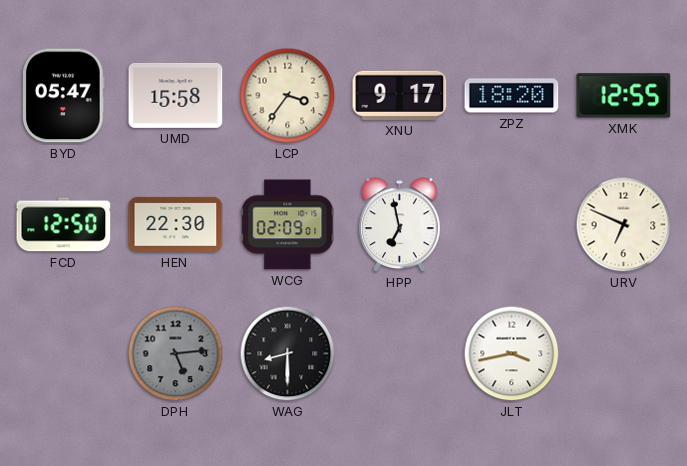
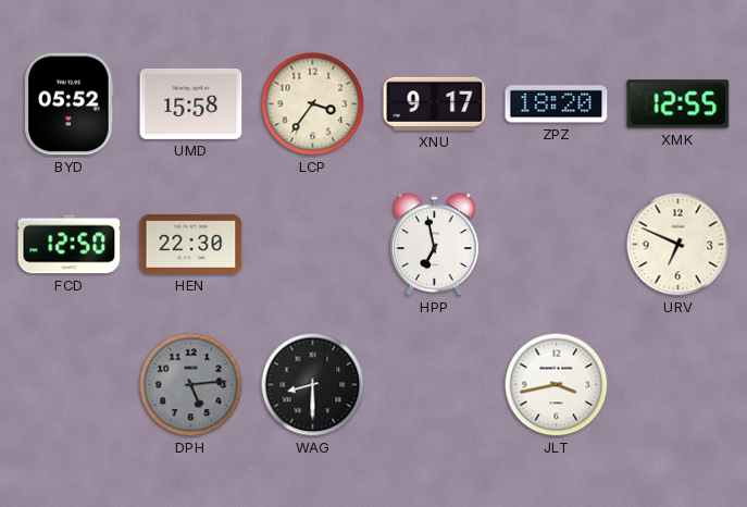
BYD: 05:47 -> 05:52 (70, 104)
WCG: 02:09 -> none (288, 225)
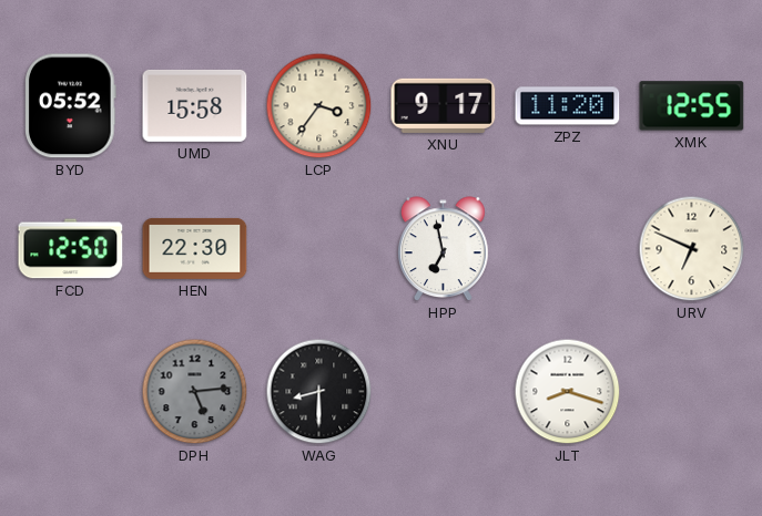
ZPZ: 18:20 -> 11:20 (568, 106)
JLT: 3:43 -> 8:18 (568, 392)
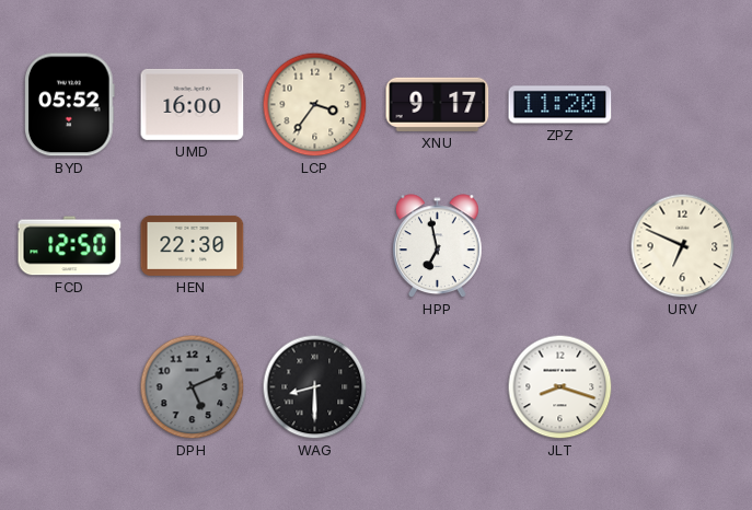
UMD: 15:58 -> 16:00 (193, 104)
XMK: 12:55 -> none (692, 106)
DPH: 5:14 -> 5:11 (193, 387)
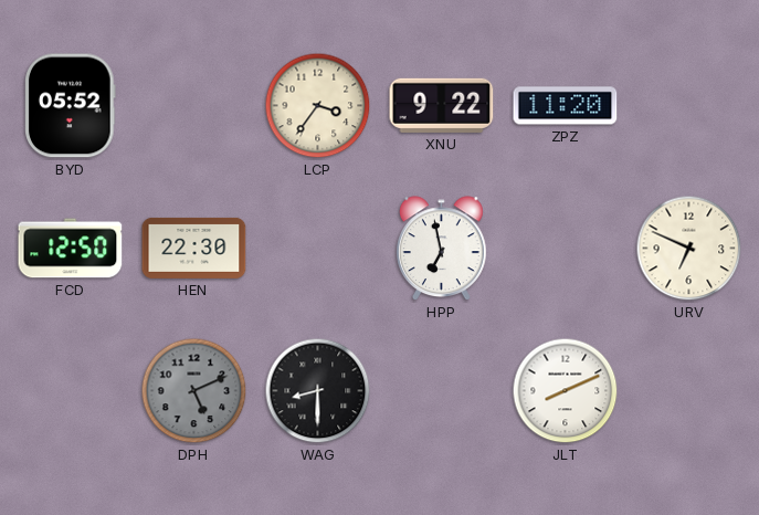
UMD: 16:00 -> none (193, 104)
XNU: 9:17 -> 9:22 (442, 105)
JLT: 8:18 -> 8:11 (566, 391)
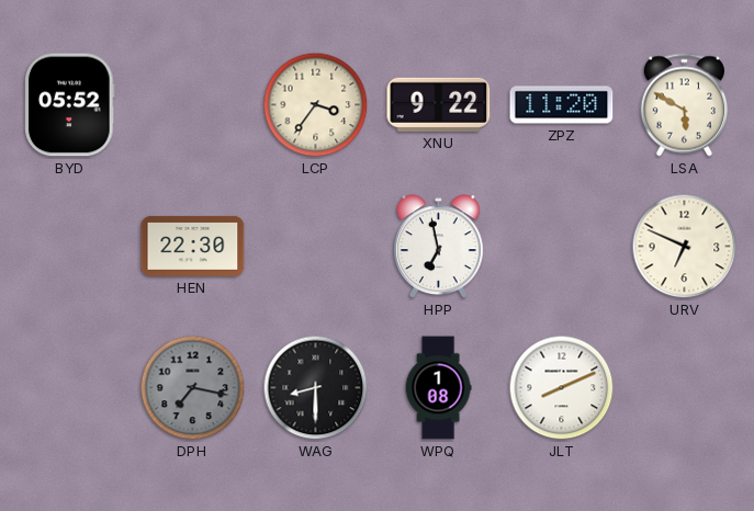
LSA: none -> 5:50 (684, 105)
FCD: 12:50 -> none (71, 249)
DPH: 5:11 -> 7:17 (193, 388)
WPQ: none -> 1:08 (438, 388)
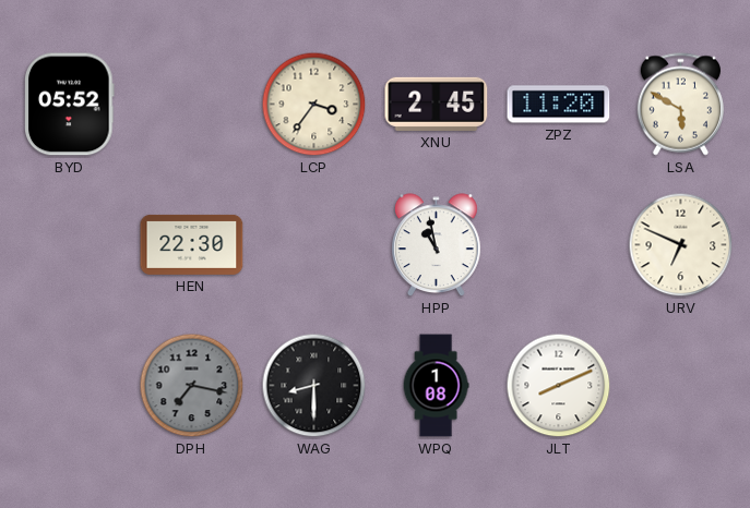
XNU: 9:22 -> 2:45 (437, 104)
HPP: 6:58 -> 10:58 (437, 245)
